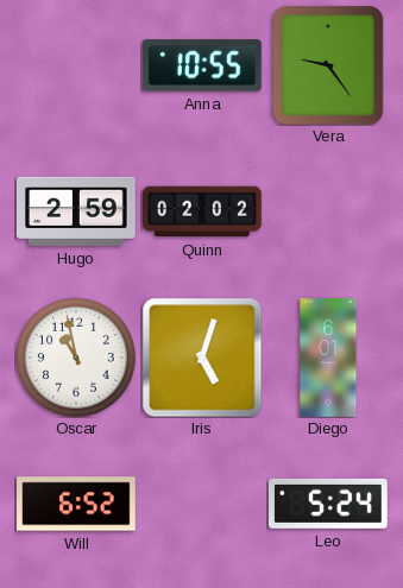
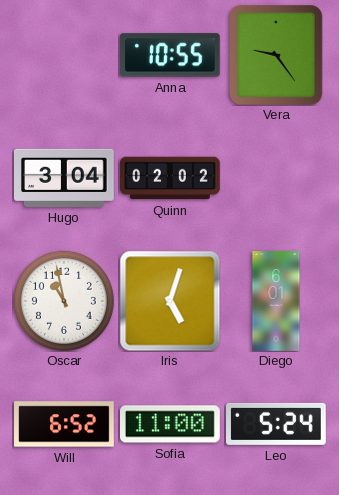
Hugo: 2:59 -> 3:04 (65, 178)
Sofia: none -> 11:00 (171, 424)
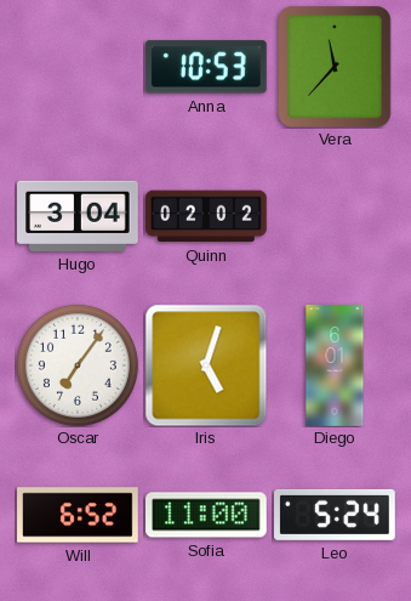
Anna: 10:55 -> 10:53 (206, 67)
Vera: 9:24 -> 11:37 (335, 67)
Oscar: 10:58 -> 7:06 (78, 365)
